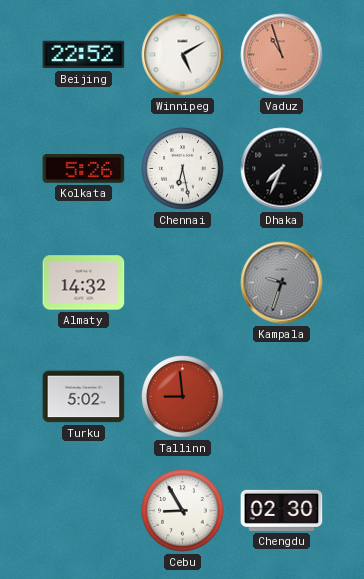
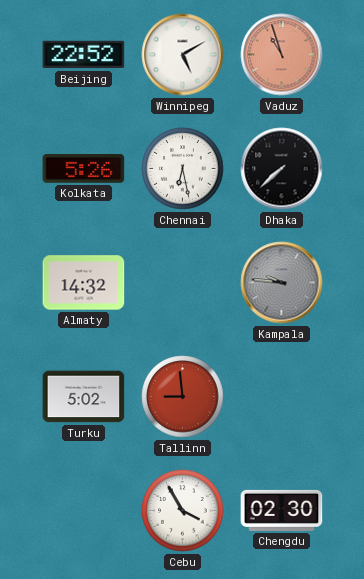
Dhaka: 7:34 -> 7:38 (282, 169)
Kampala: 9:33 -> 9:46 (282, 283)
Cebu: 8:55 -> 3:55 (183, 511)
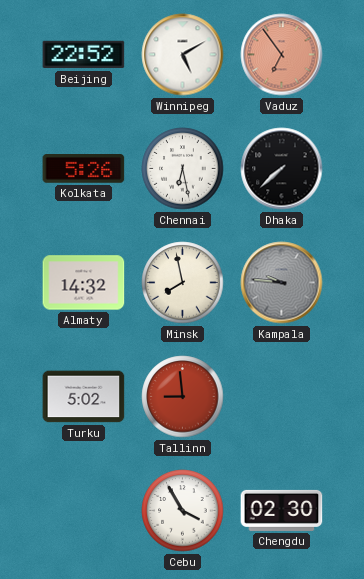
Vaduz: 10:57 -> 6:54 (282, 55)
Minsk: none -> 7:58 (183, 283)
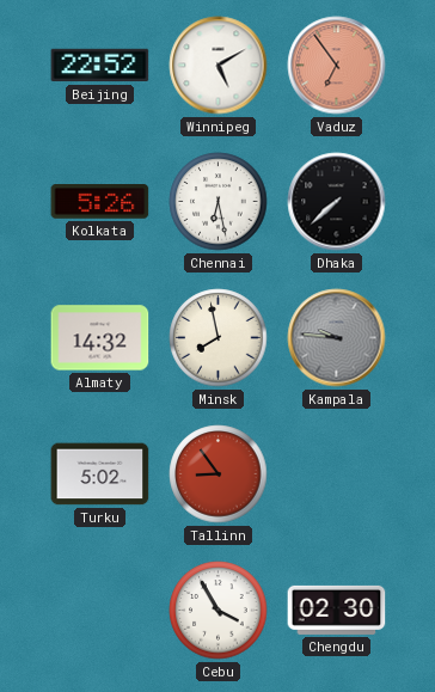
Tallinn: 8:59 -> 8:54 (219, 474)
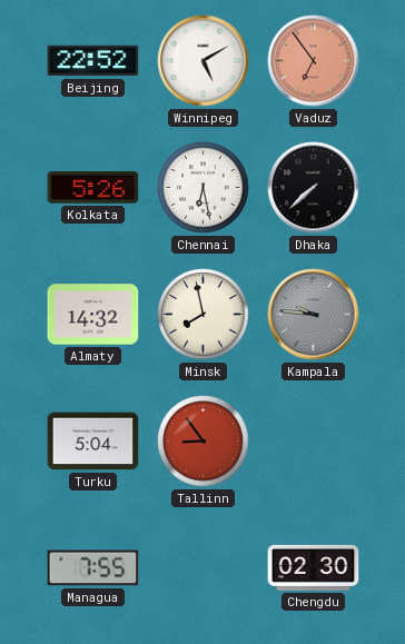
Turku: 5:02 -> 5:04 (93, 442)
Managua: none -> 7:55 (93, 568)
Cebu: 3:55 -> none (219, 611)
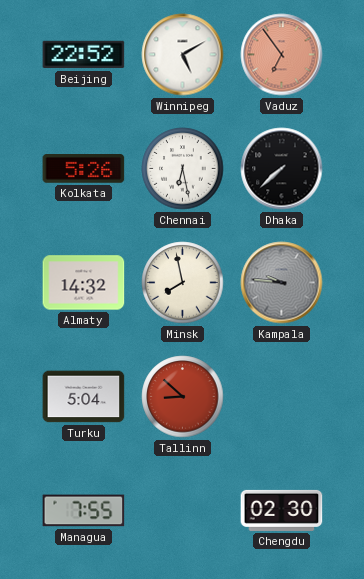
Tallinn: 8:54 -> 8:52 (183, 397)
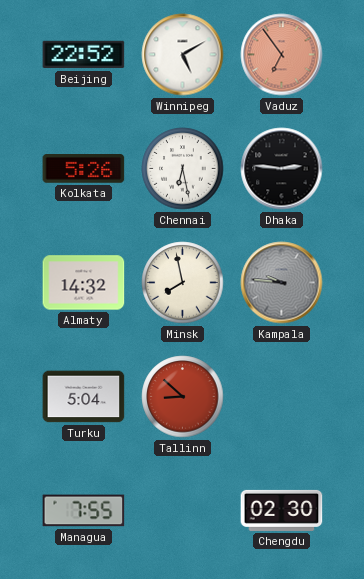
Dhaka: 7:38 -> 2:46 (282, 169)
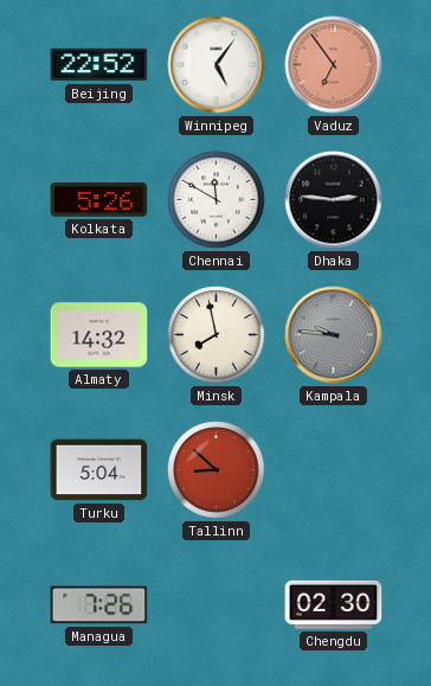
Winnipeg: 5:10 -> 5:06 (217, 65)
Chennai: 6:28 -> 11:50 (217, 200)
Managua: 7:55 -> 7:26 (99, 605)
